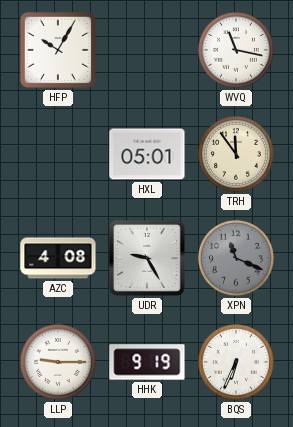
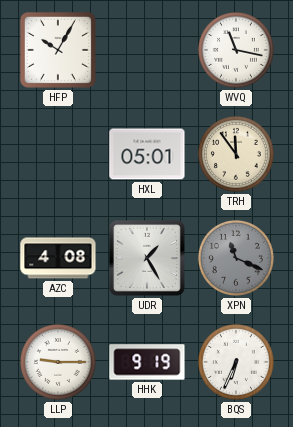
UDR: 9:25 -> 1:25 (147, 258)
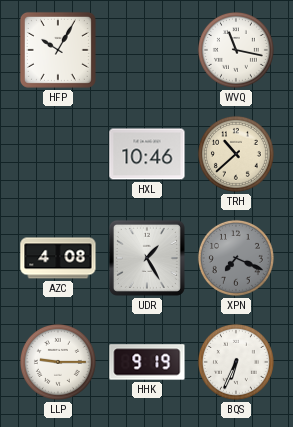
HXL: 05:01 -> 10:46 (147, 154)
TRH: 11:54 -> 10:38 (236, 154)
XPN: 11:19 -> 7:19 (236, 258)
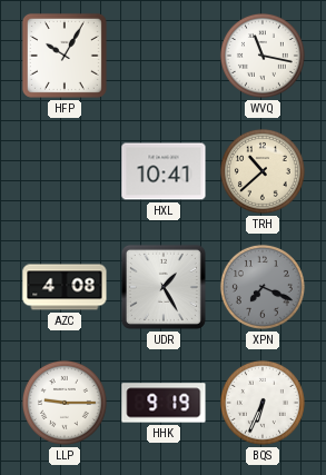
HXL: 10:46 -> 10:41 (164, 171)
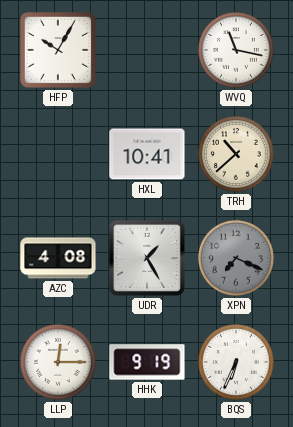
LLP: 9:15 -> 12:15 (58, 362)
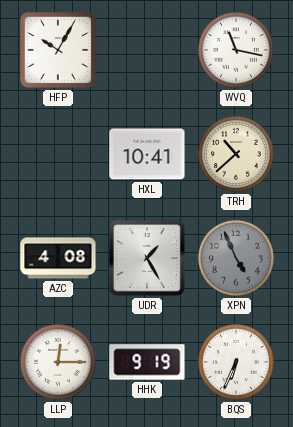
XPN: 7:19 -> 4:56 (236, 258)
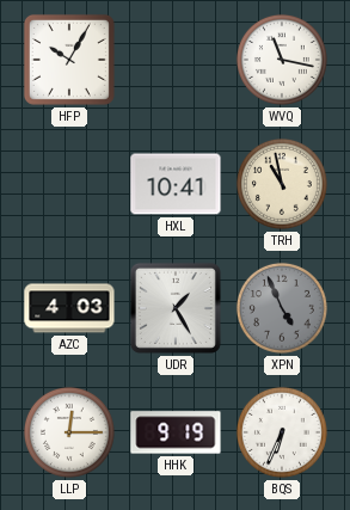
TRH: 10:38 -> 10:58 (282, 184)
AZC: 4:08 -> 4:03 (69, 308)
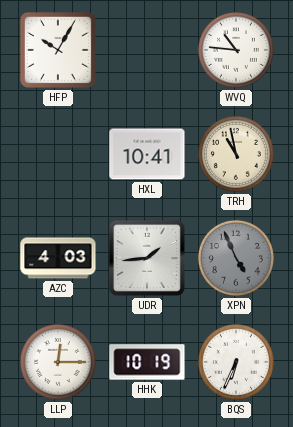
WVQ: 11:17 -> 10:46 (236, 50)
UDR: 1:25 -> 1:44 (147, 258)
HHK: 9:19 -> 10:19 (147, 362)
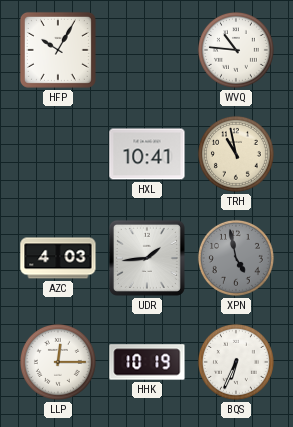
XPN: 4:56 -> 4:58 (236, 258)
